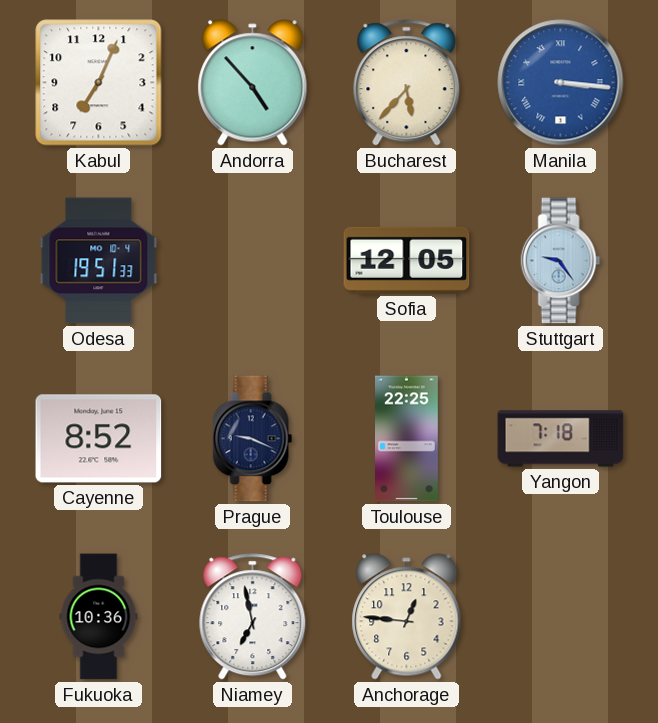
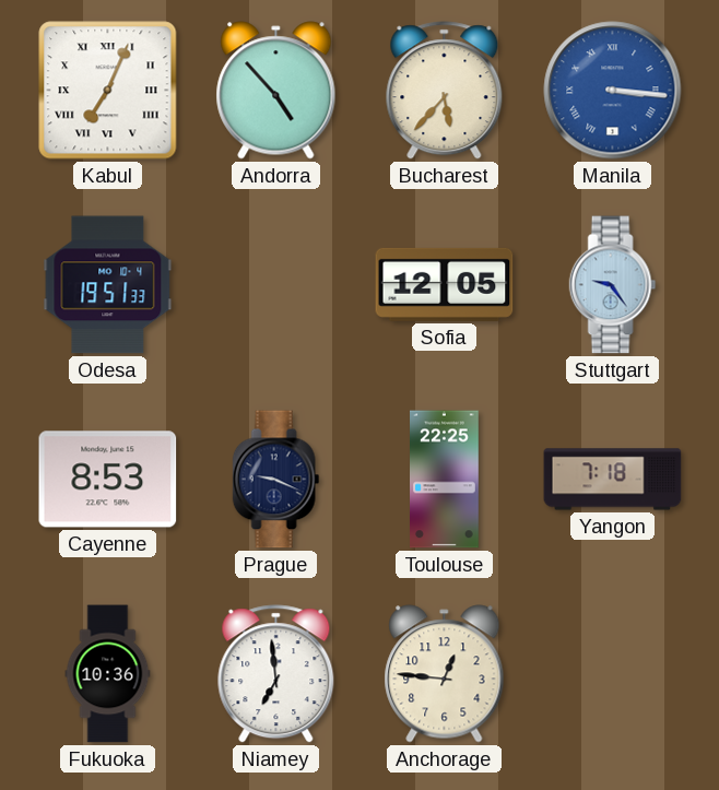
Kabul numerals: Arabic -> Roman (108, 91)
Cayenne: 8:52 -> 8:53 (108, 480)
Niamey: 6:58 -> 6:59 (276, 674)
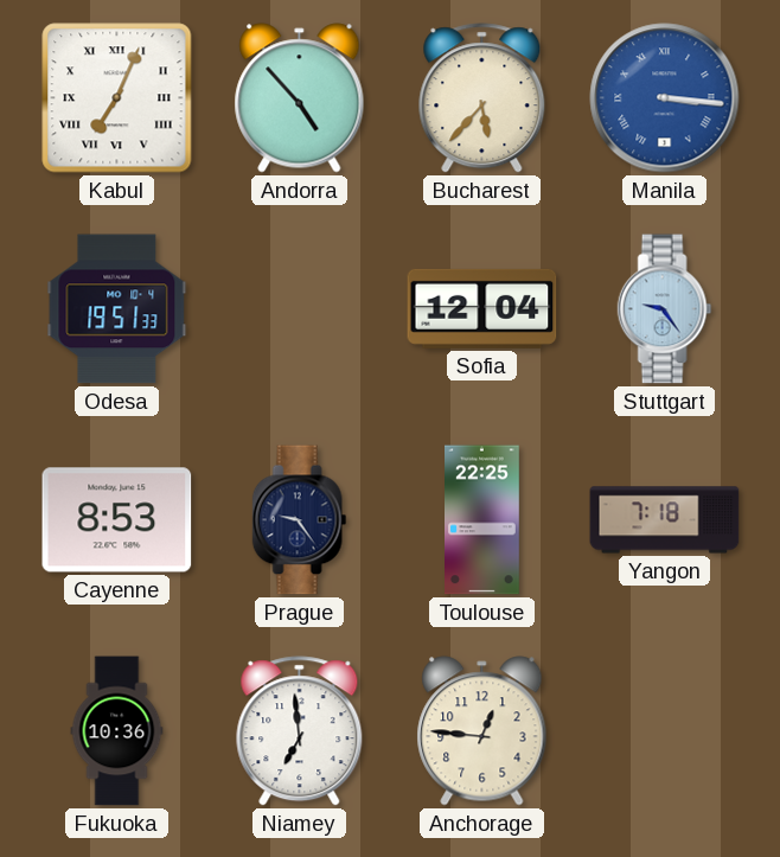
Sofia: 12:05 -> 12:04 (482, 308)
Prague: 9:19 -> 9:24 (300, 520)
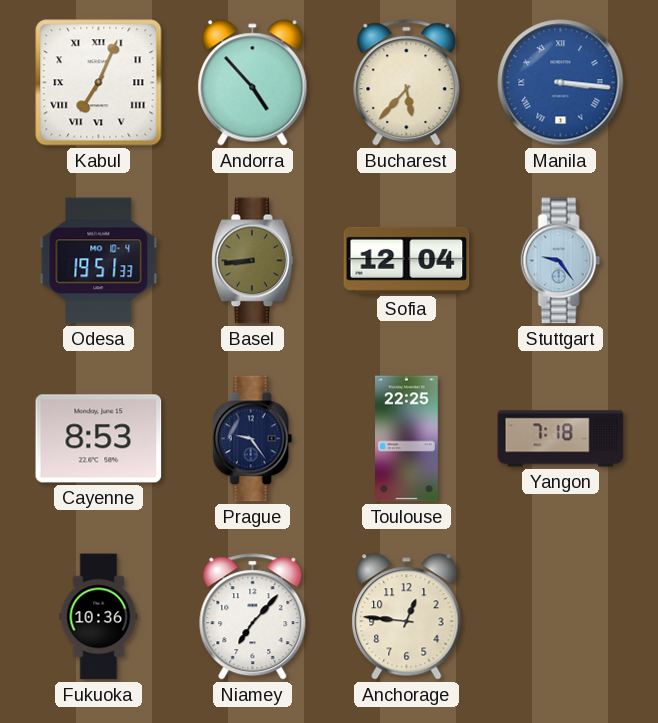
Basel: none -> 8:44 (253, 261)
Niamey: 6:59 -> 7:07 (253, 617)
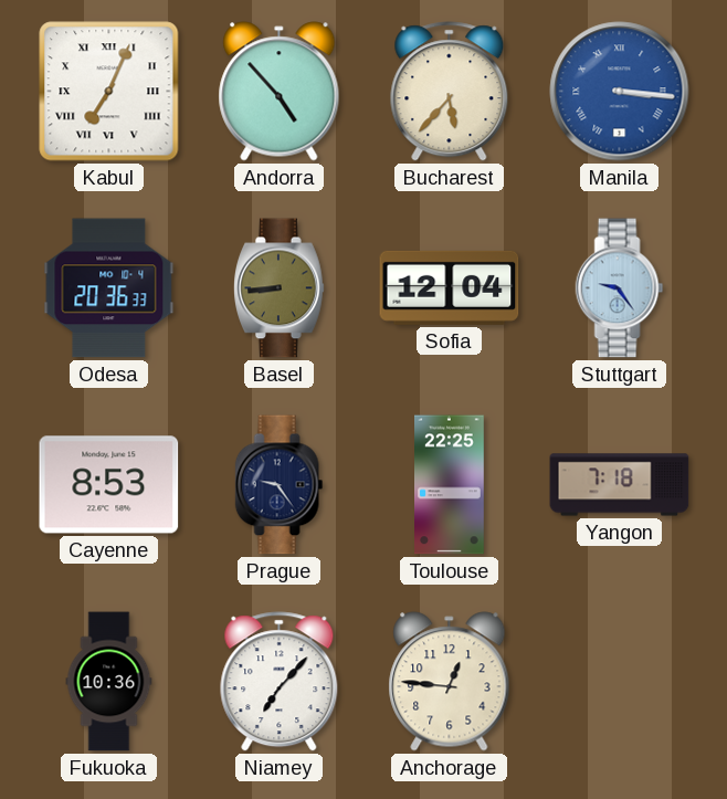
Odesa: 19:51 -> 20:36 (109, 288)
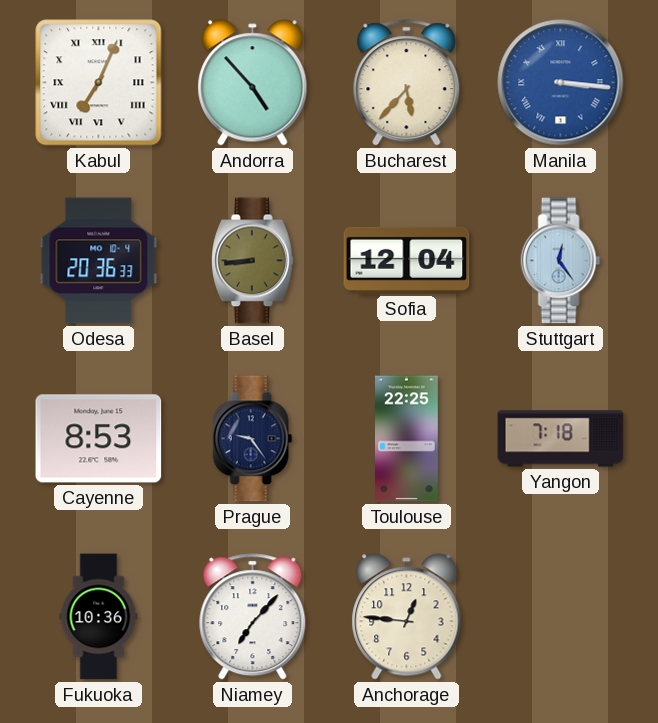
Stuttgart: 9:24 -> 12:24 (561, 261)
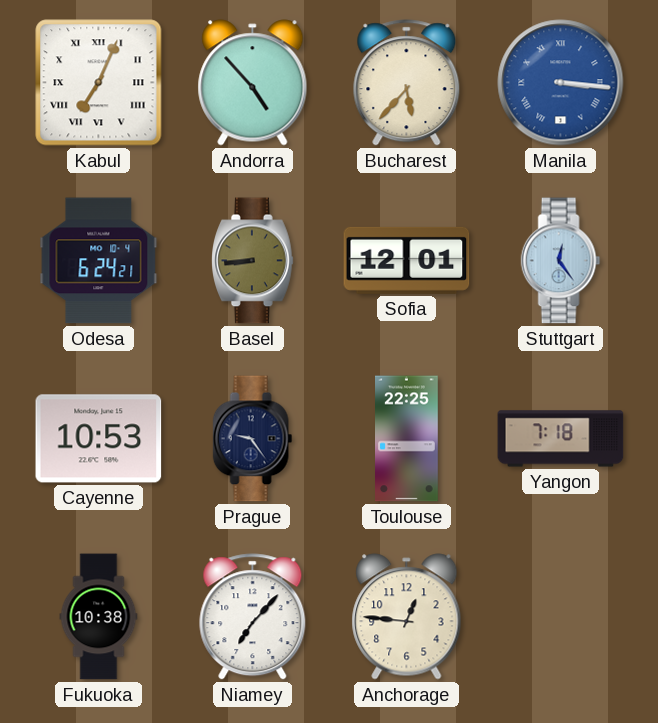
Odesa: 20:36 -> 6:24 (99, 261)
Sofia: 12:04 -> 12:01 (407, 260)
Cayenne: 8:53 -> 10:53 (99, 439)
Fukuoka: 10:36 -> 10:38 (99, 617)
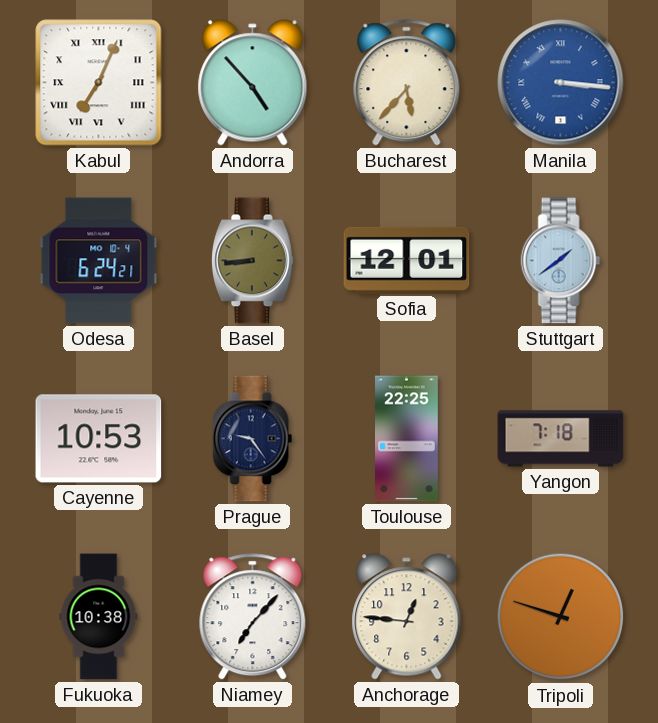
Stuttgart: 12:24 -> 1:39 (561, 261)
Tripoli: none -> 12:48 (561, 617)
